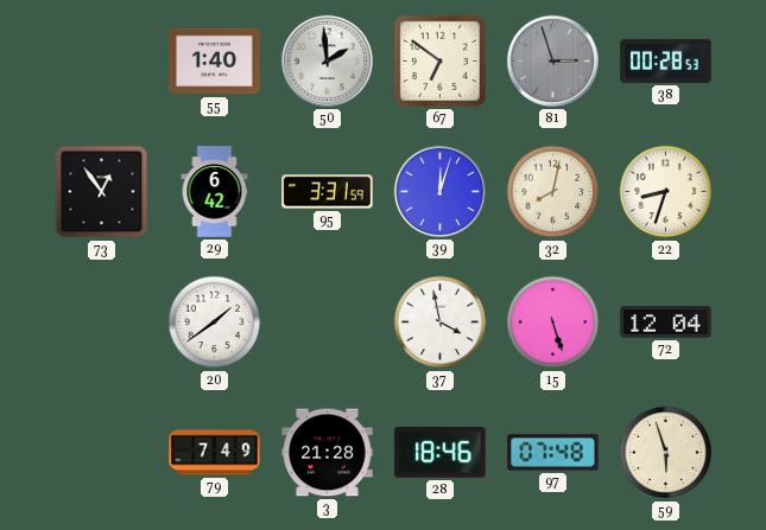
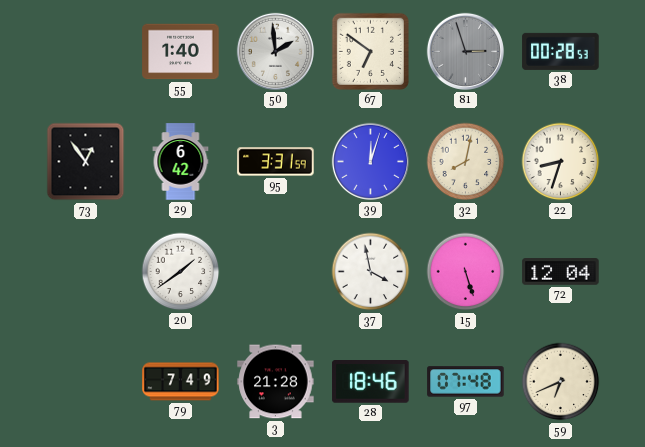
59: 5:57 -> 6:41 (561, 382)
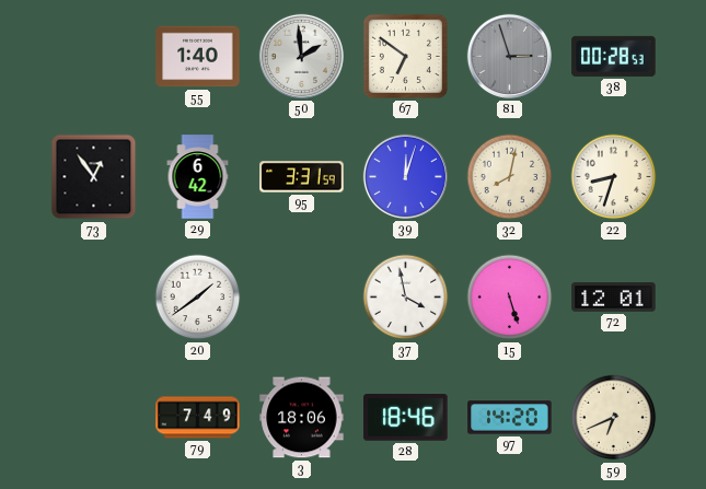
72: 12:04 -> 12:01 (614, 298)
3: 21:28 -> 18:06 (302, 418)
97: 07:48 -> 14:20 (510, 418)
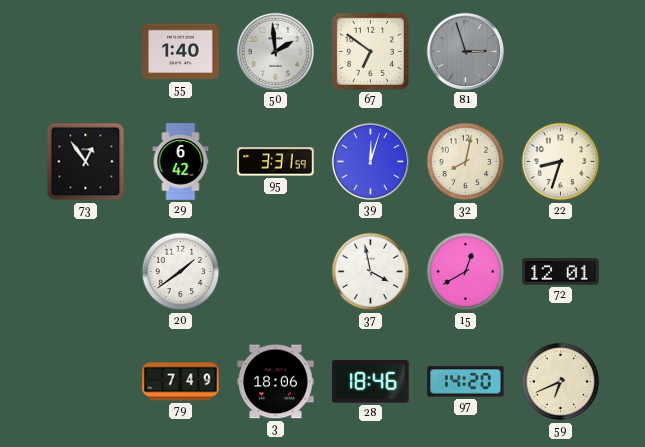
38: 00:28 -> none (614, 56)
15: 5:27 -> 12:40 (466, 272)
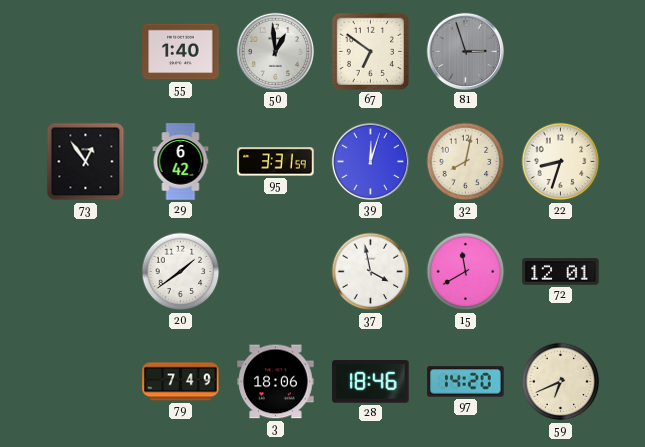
50: 1:59 -> 12:59 (275, 51)
15: 12:40 -> 11:40 (466, 272)
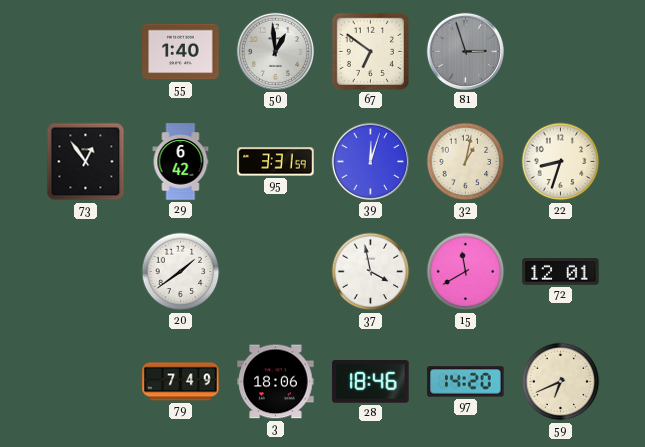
32: 8:02 -> 1:02 (466, 162)
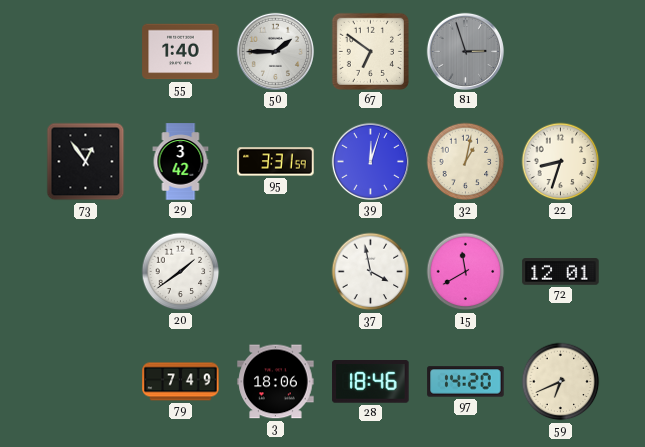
50: 12:59 -> 1:45 (275, 51)
29: 6:42 -> 3:42 (181, 162)
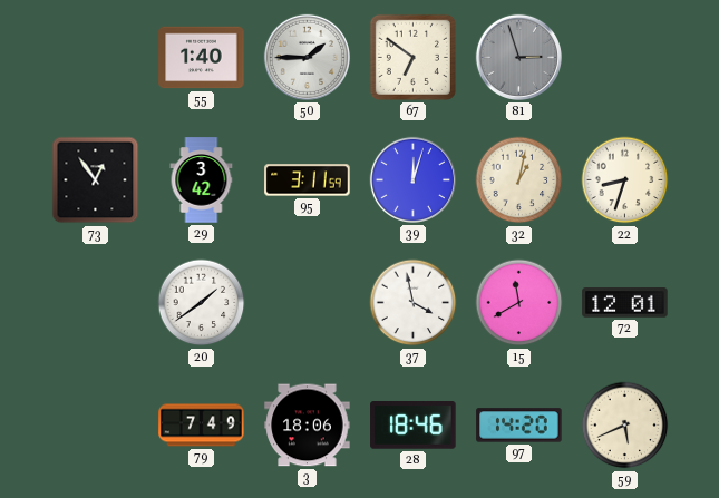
95: 3:31 -> 3:11 (308, 180)
59: 6:41 -> 5:41 (625, 426)
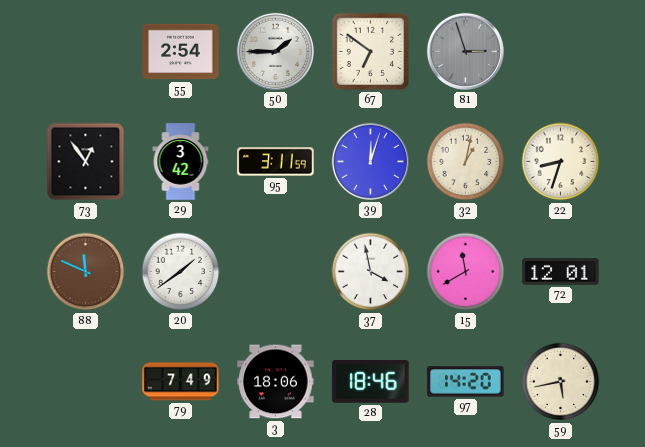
55: 1:40 -> 2:54 (181, 52)
88: none -> 11:49 (86, 272)
59: 5:41 -> 5:43 (561, 382)
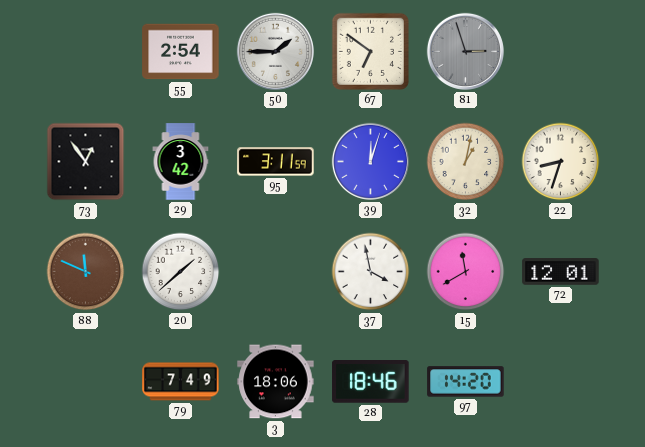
20: 1:39 -> 1:38 (181, 272)
59: 5:43 -> none (561, 382)
